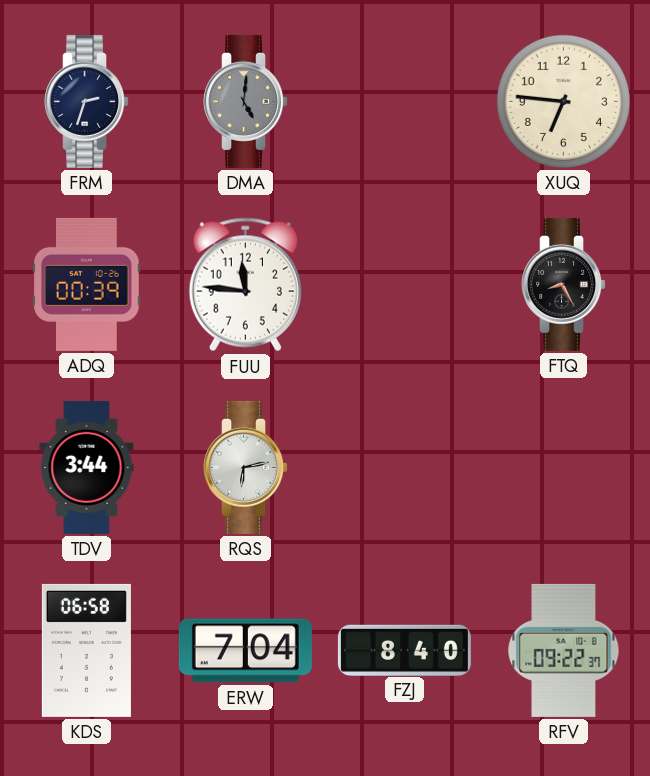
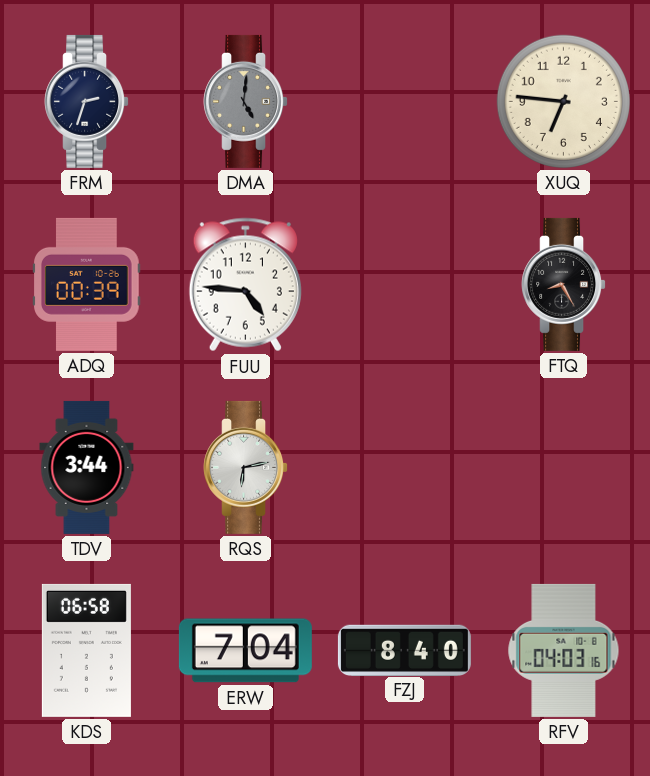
FUU: 11:46 -> 4:46 (245, 285)
RFV: 09:22 -> 04:03 (564, 650)
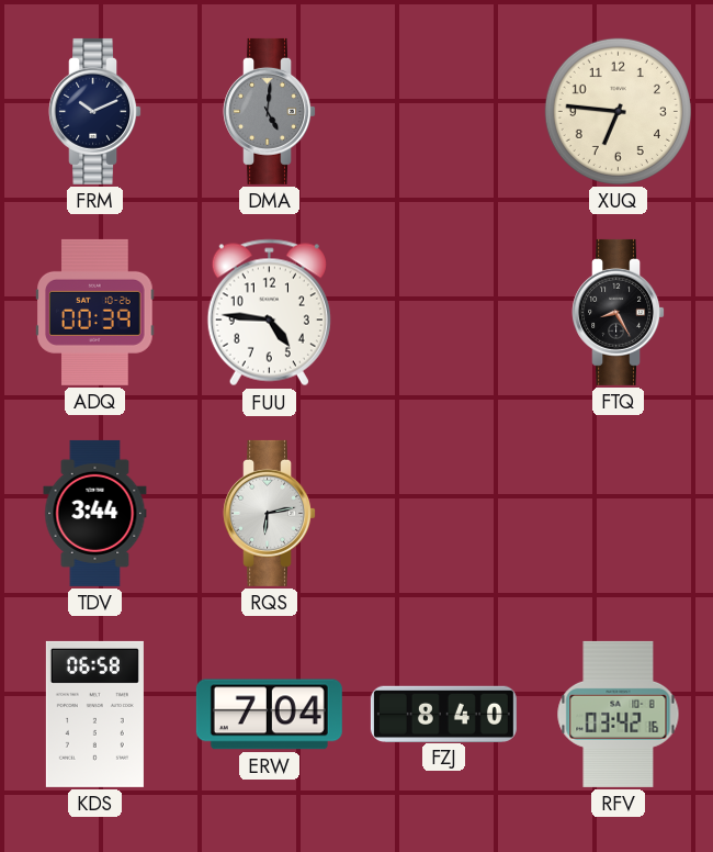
FRM: 2:33 -> 10:11 (95, 111)
RFV: 04:03 -> 03:42 (619, 714)
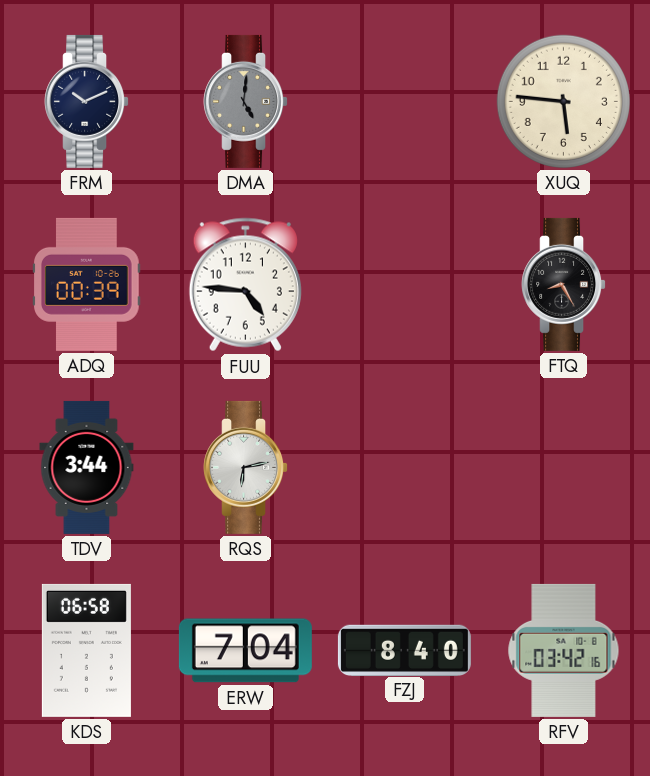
XUQ: 6:46 -> 5:46 (563, 101)
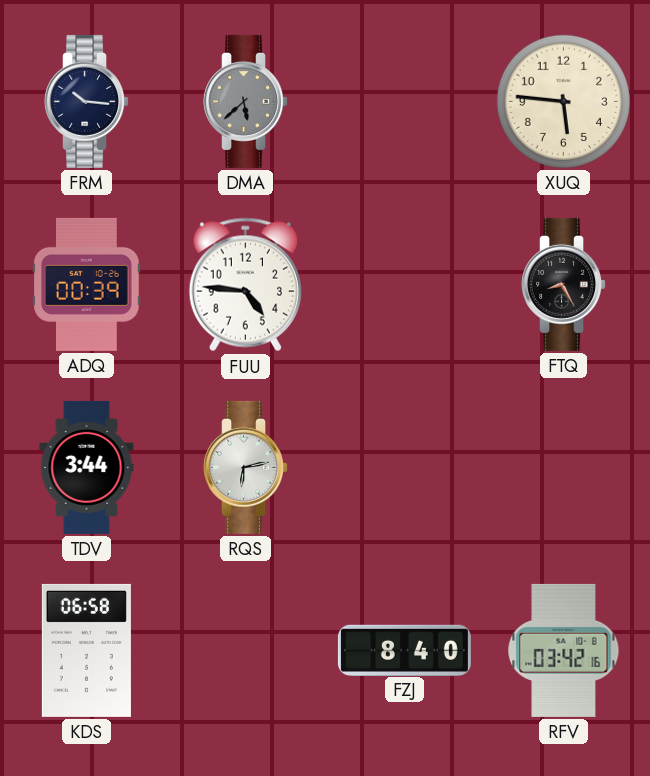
FRM: 10:11 -> 10:16 (87, 101)
DMA: 5:01 -> 5:38 (246, 101)
ERW: 7:04 -> none (245, 651)
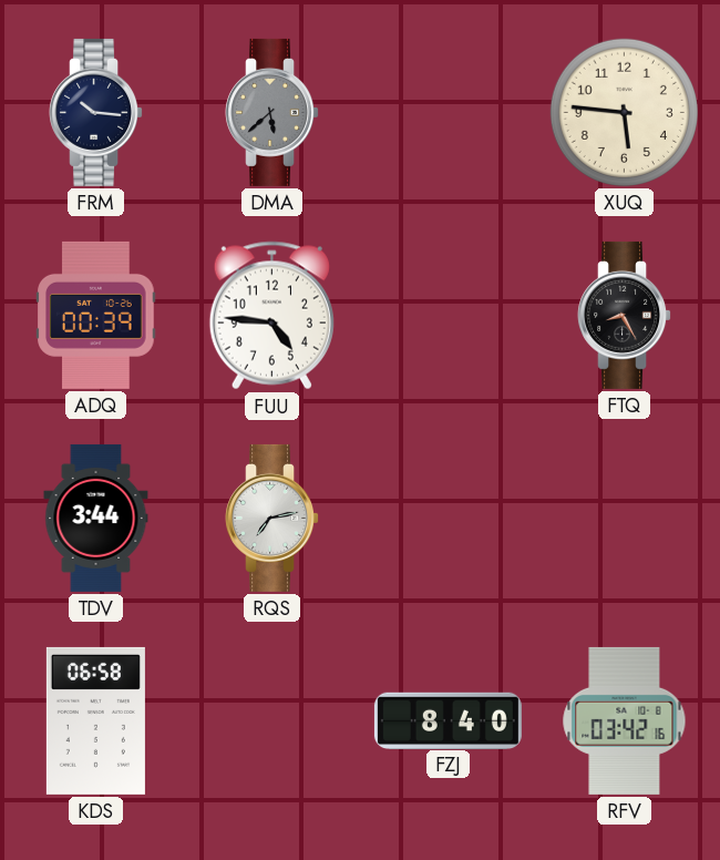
RQS: 6:13 -> 7:13 (272, 518)
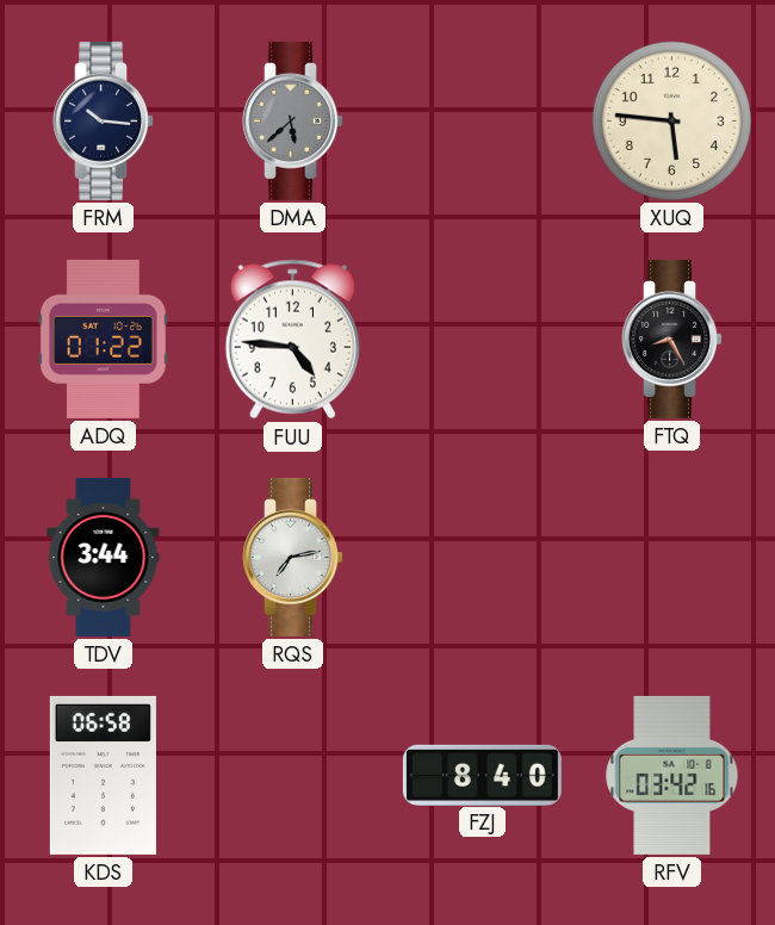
ADQ: 00:39 -> 01:22 (104, 339)
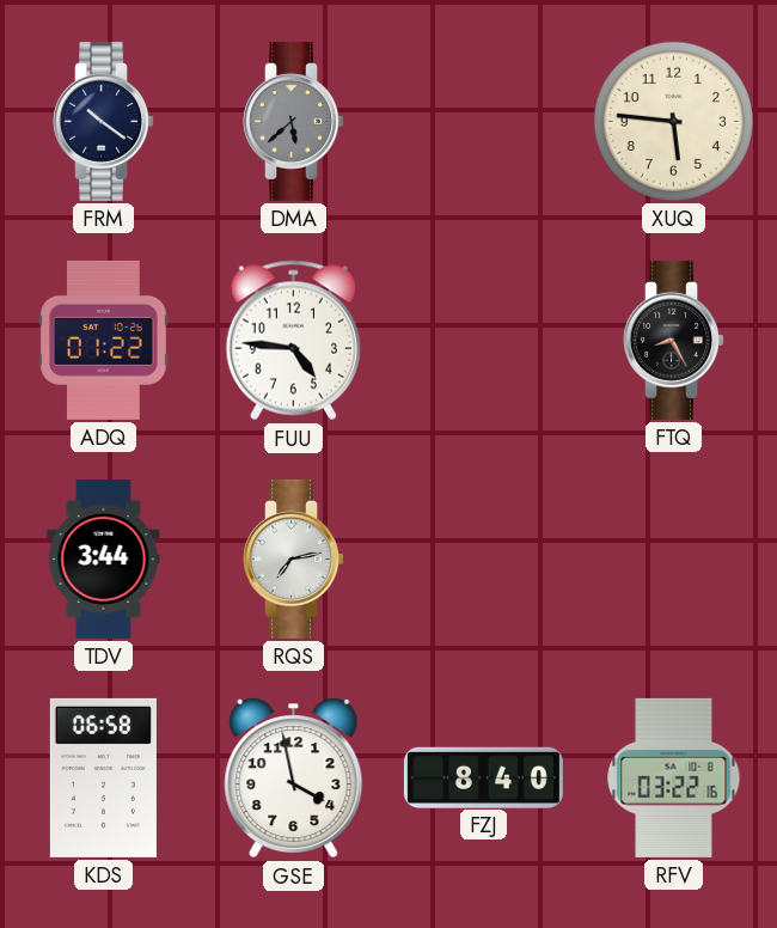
FRM: 10:16 -> 10:21 (104, 121)
GSE: none -> 3:58 (294, 779)
RFV: 03:42 -> 03:22 (674, 777)
